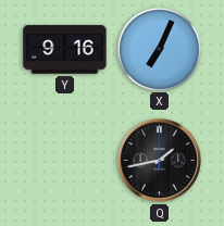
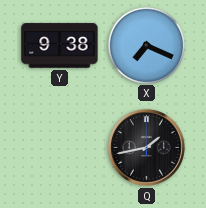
Y: 9:16 -> 9:38 (60, 46)
X: 7:04 -> 7:19 (146, 45)
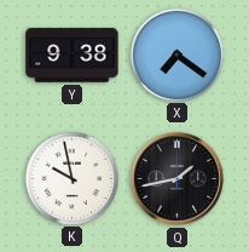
X: 7:19 -> 7:21 (176, 55)
K: none -> 9:58 (71, 178)
